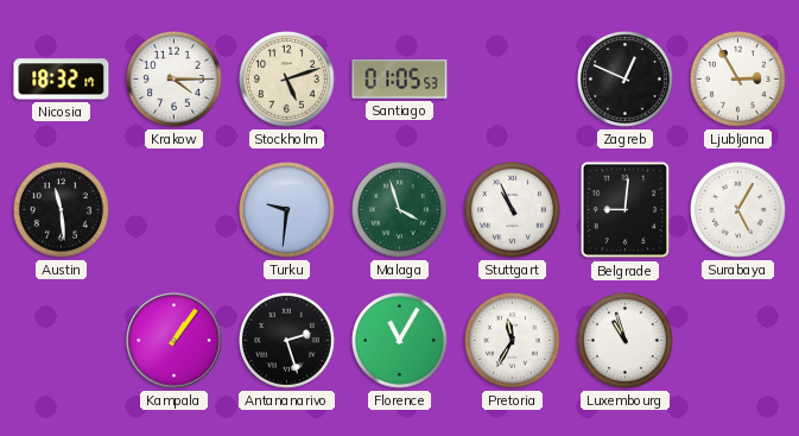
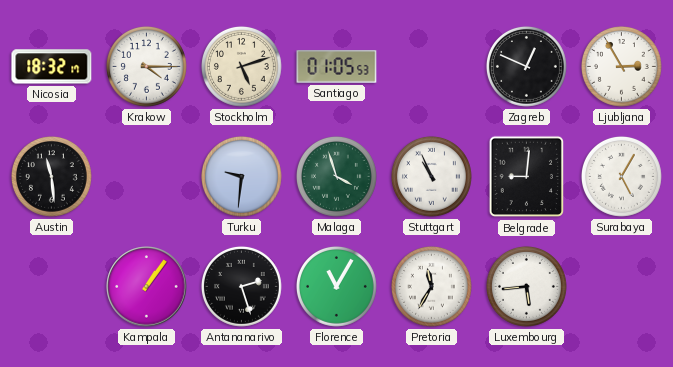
Luxembourg: 10:57 -> 5:44 (526, 286)
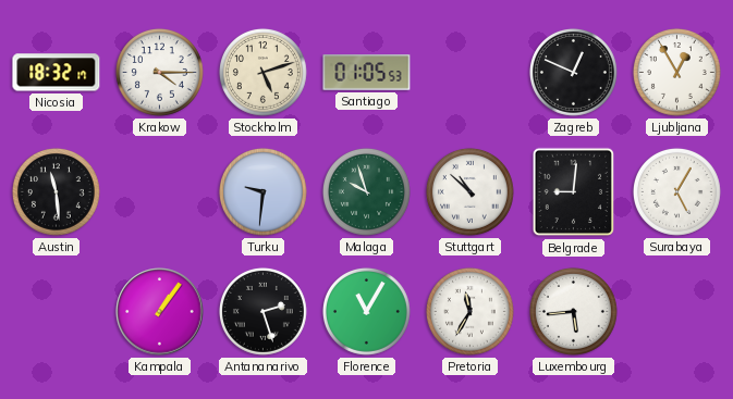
Ljubljana: 2:55 -> 12:55 (676, 72)
Malaga: 3:57 -> 9:57 (366, 191)
Stuttgart: 10:56 -> 10:52 (469, 191)
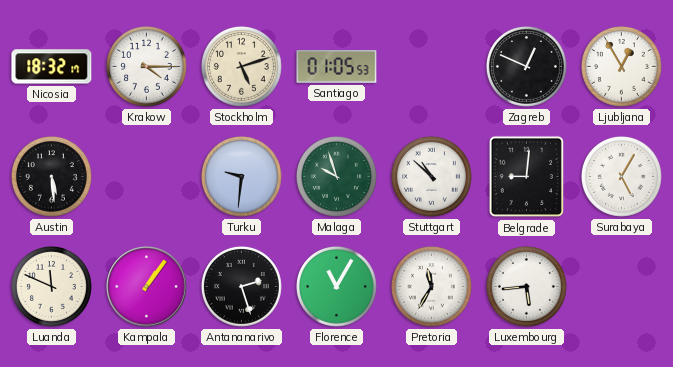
Austin: 11:29 -> 5:29 (51, 176)
Luanda: none -> 11:49 (51, 286)
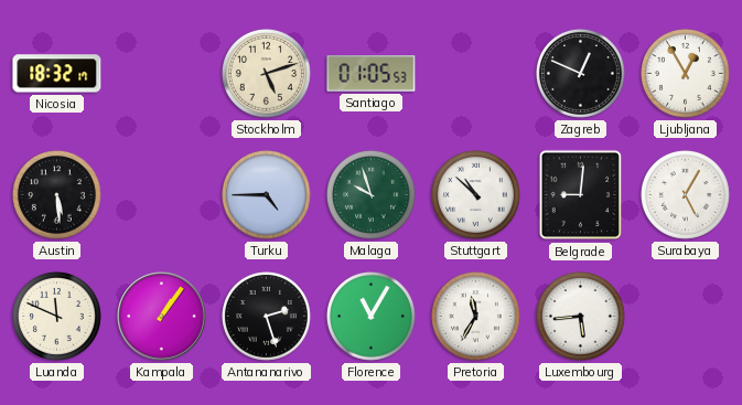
Krakow: 4:15 -> none (146, 66)
Turku: 9:31 -> 4:45 (266, 194)
